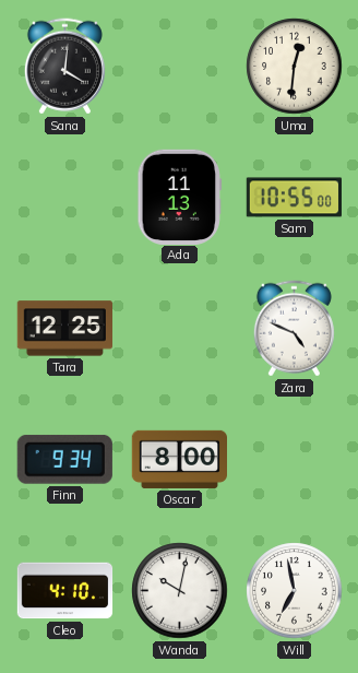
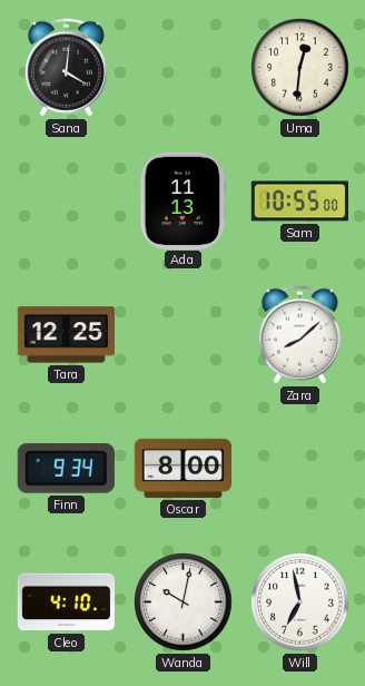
Zara: 4:49 -> 8:08 (299, 335)
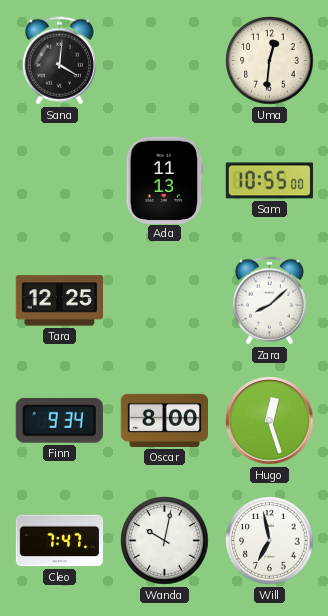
Hugo: none -> 12:27 (270, 421)
Cleo: 4:10 -> 7:47 (60, 541)
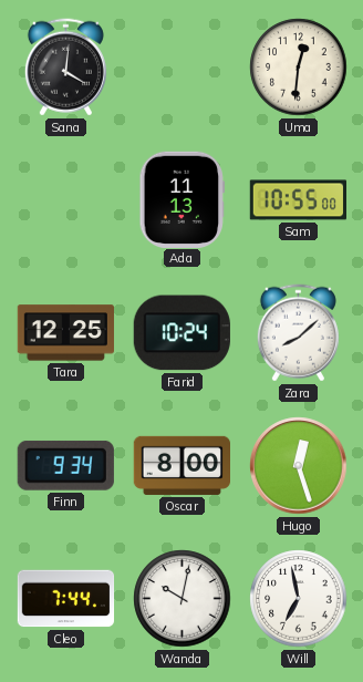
Farid: none -> 10:24 (181, 333)
Cleo: 7:47 -> 7:44 (66, 599)
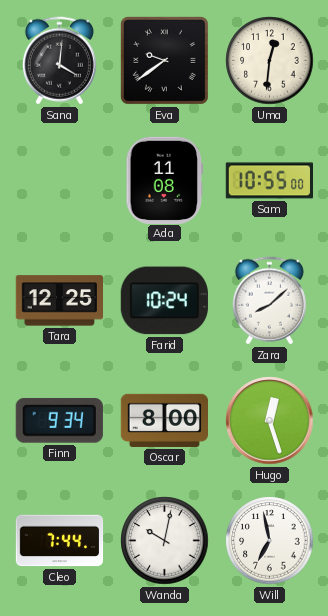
Eva: none -> 9:39 (164, 60)
Ada: 11:13 -> 11:08 (165, 180)
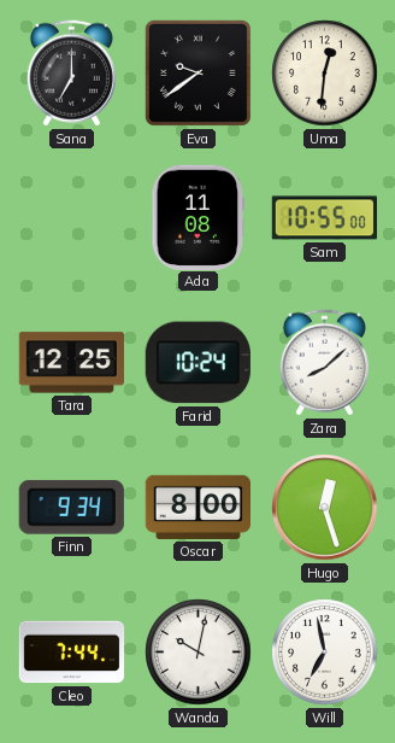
Sana: 4:01 -> 7:00 (71, 74)
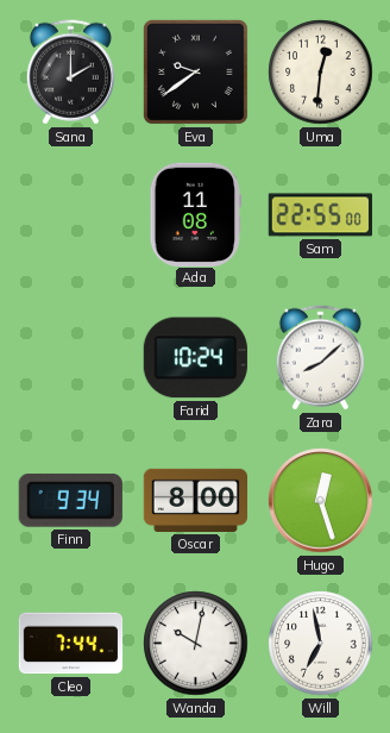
Sana: 7:00 -> 2:00 (70, 73)
Sam: 10:55 -> 22:55 (320, 215)
Tara: 12:25 -> none (71, 363)
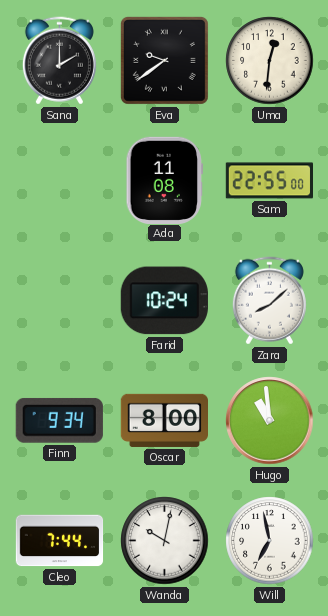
Hugo: 12:27 -> 10:59 (270, 421)
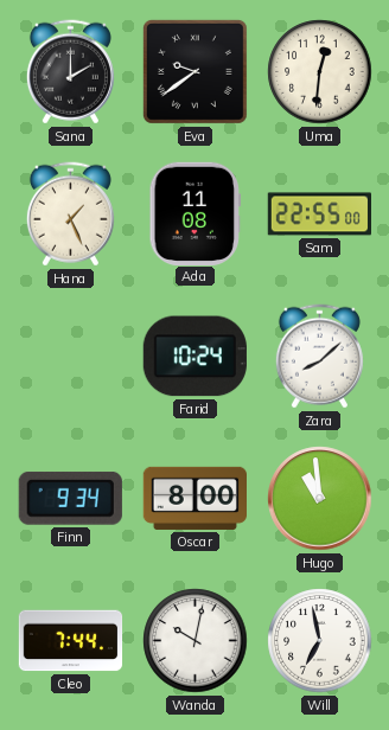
Hana: none -> 1:26 (70, 214)
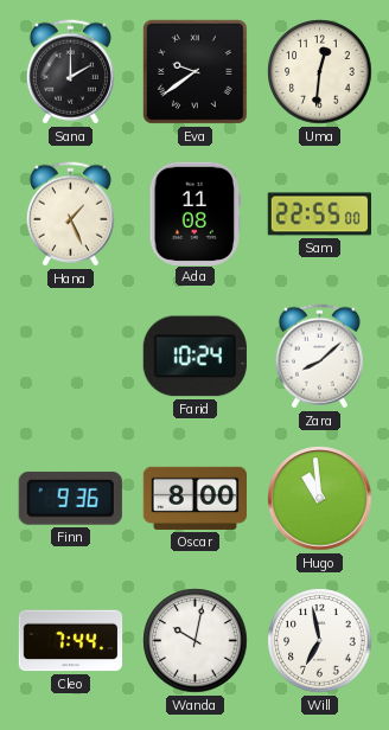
Finn: 9:34 -> 9:36 (70, 498)
